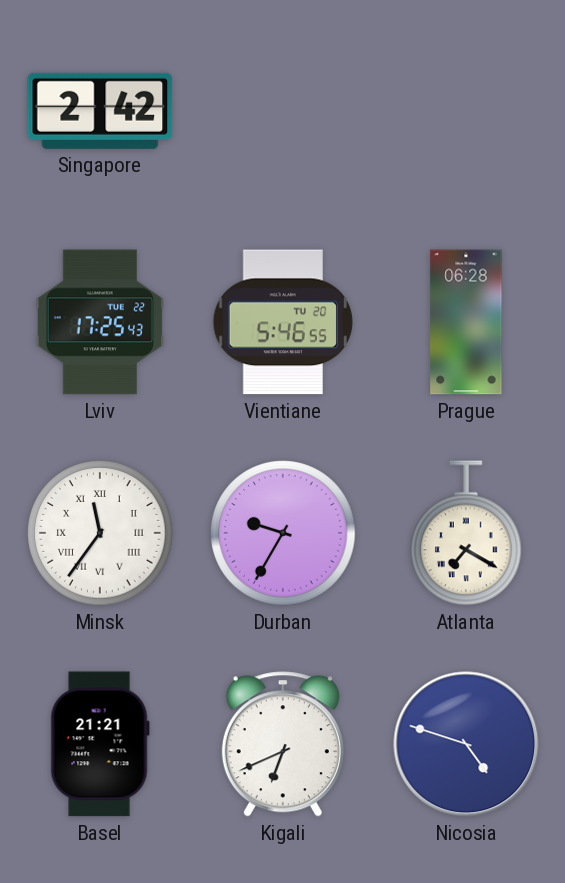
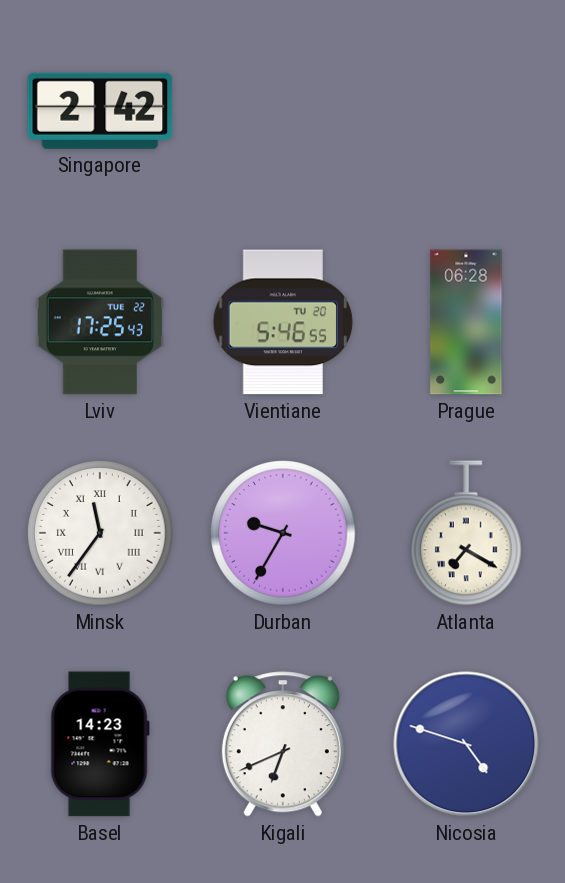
Basel: 21:21 -> 14:23 (100, 744)
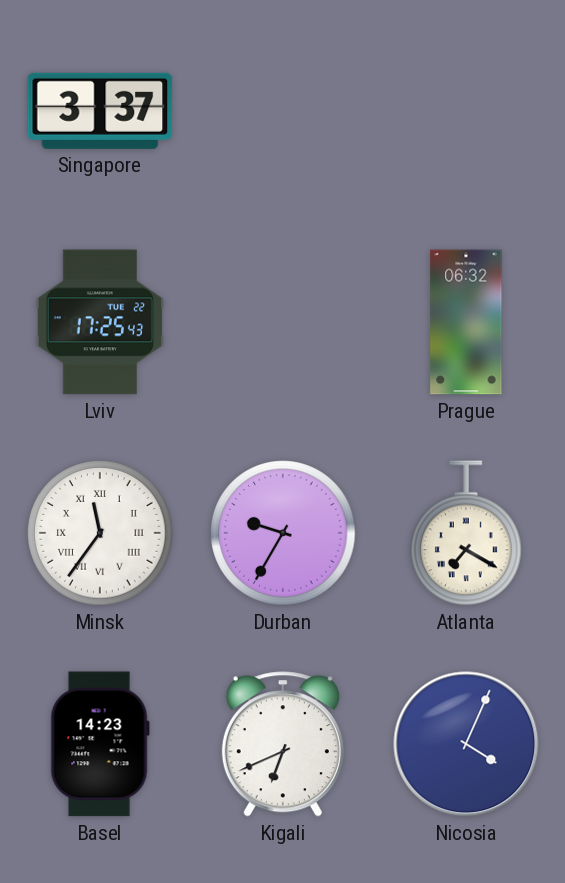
Singapore: 2:42 -> 3:37 (100, 111)
Vientiane: 5:46 -> none (283, 322)
Prague: 06:28 -> 06:32 (466, 322)
Nicosia: 4:48 -> 4:04 (466, 744)
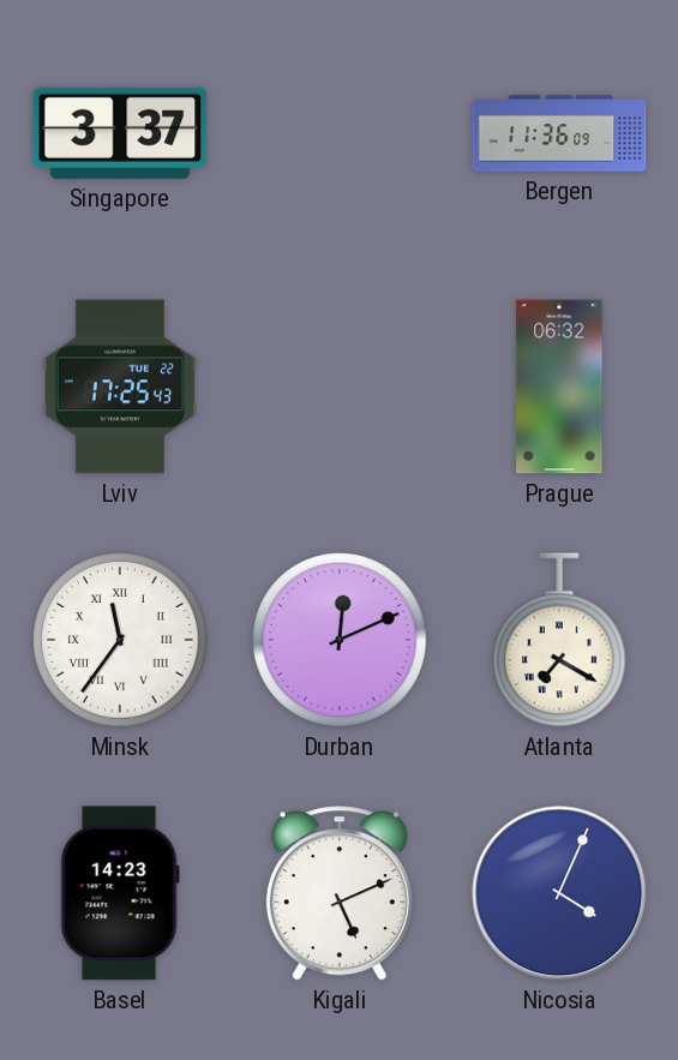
Bergen: none -> 11:36 (559, 133)
Durban: 9:35 -> 12:11 (340, 640)
Kigali: 6:41 -> 5:11 (340, 893)
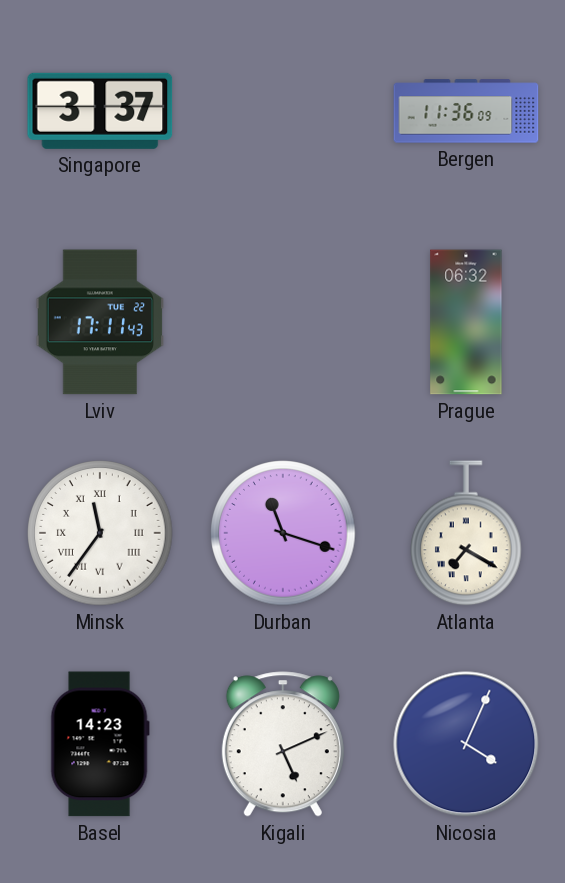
Lviv: 17:25 -> 17:11 (100, 322)
Durban: 12:11 -> 11:18 (283, 533)
